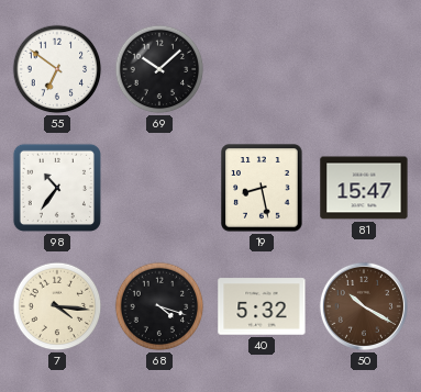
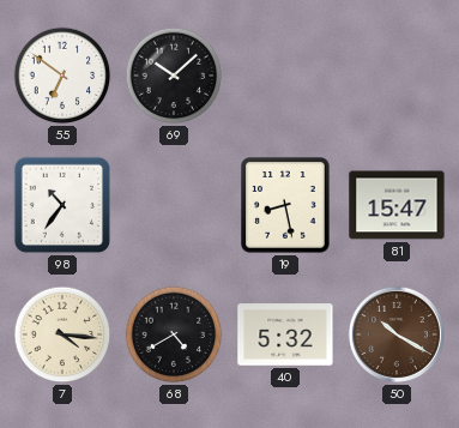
68: 4:18 -> 4:40 (174, 334)
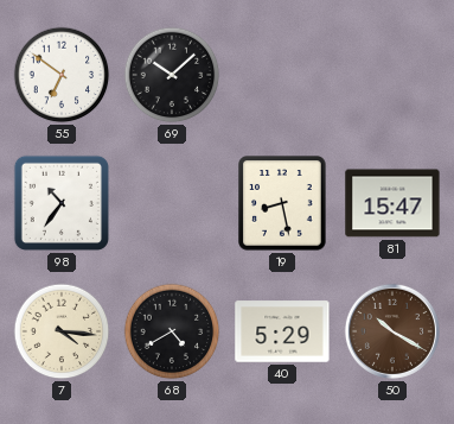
40: 5:32 -> 5:29 (282, 331)
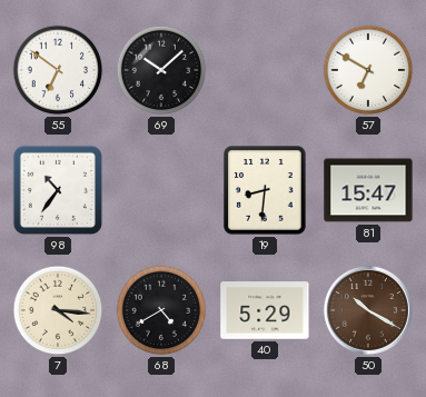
57: none -> 6:50 (368, 70)
19: 8:28 -> 8:31 (265, 190)
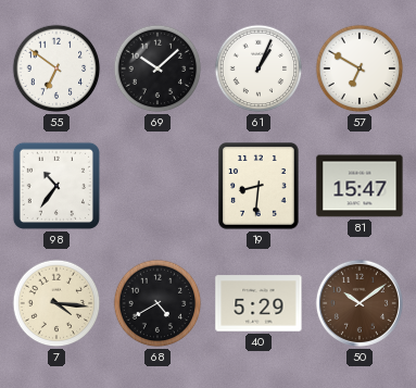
61: none -> 1:04 (259, 68)
50: 10:20 -> 10:09 (360, 303)
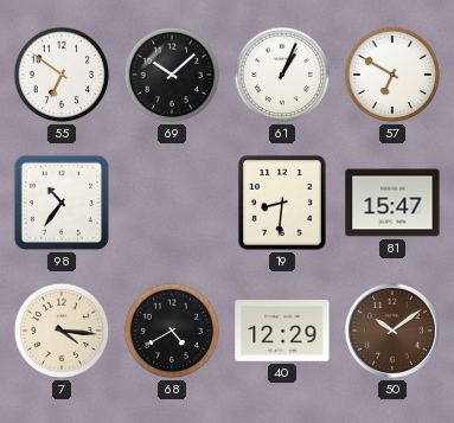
40: 5:29 -> 12:29 (282, 331)
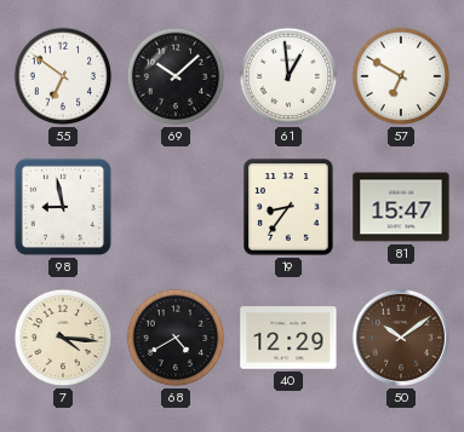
61: 1:04 -> 12:59 (288, 76)
98: 10:36 -> 8:58 (63, 207)
19: 8:31 -> 8:36 (288, 207)
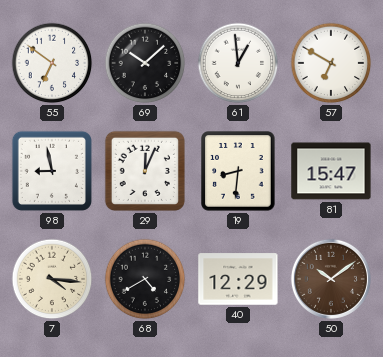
29: none -> 12:04 (145, 171)
19: 8:36 -> 8:31 (238, 171)
